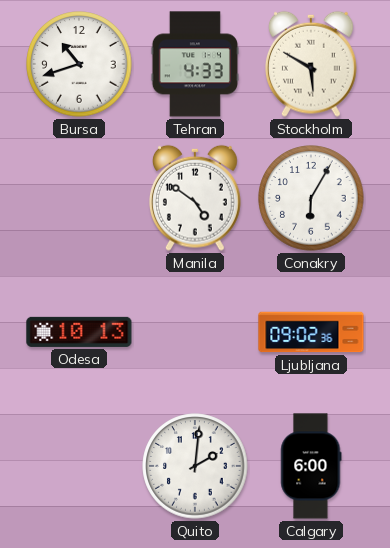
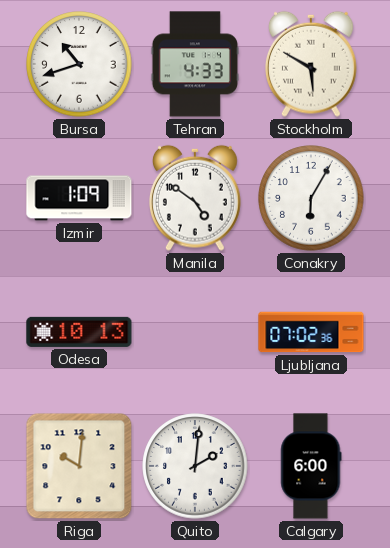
Izmir: none -> 1:09 (79, 198)
Ljubljana: 09:02 -> 07:02 (311, 332)
Riga: none -> 10:01 (79, 466)
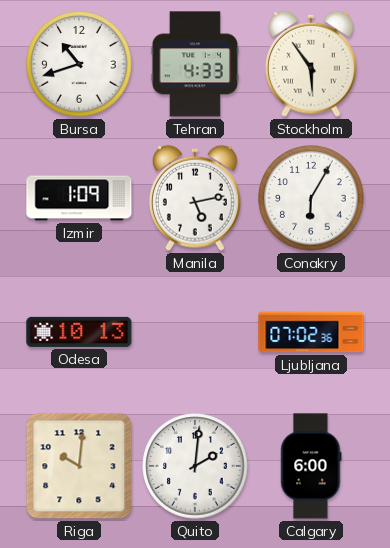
Stockholm: 5:50 -> 5:54 (312, 64)
Manila: 4:51 -> 5:13 (196, 198)
